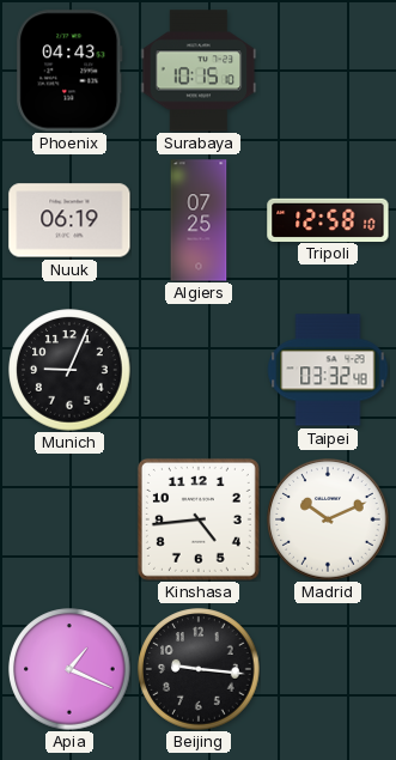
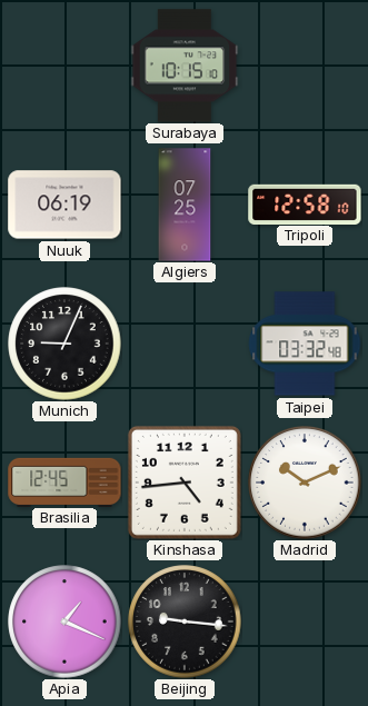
Phoenix: 04:43 -> none (69, 71)
Brasilia: none -> 12:45 (64, 481)
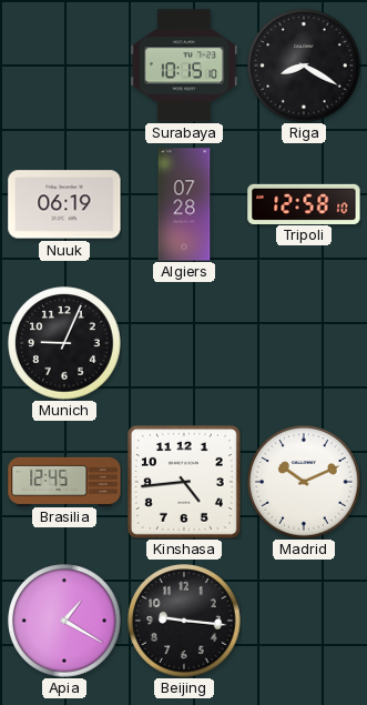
Riga: none -> 8:20 (304, 66)
Algiers: 07:25 -> 07:28 (184, 204)
Taipei: 03:32 -> none (305, 344)
Apia: 1:19 -> 1:20 (64, 621)
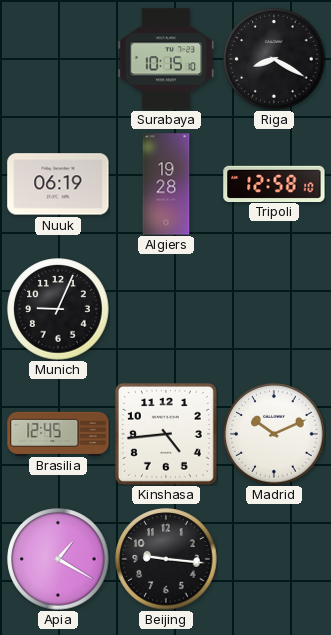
Algiers: 07:28 -> 19:28 (166, 184)
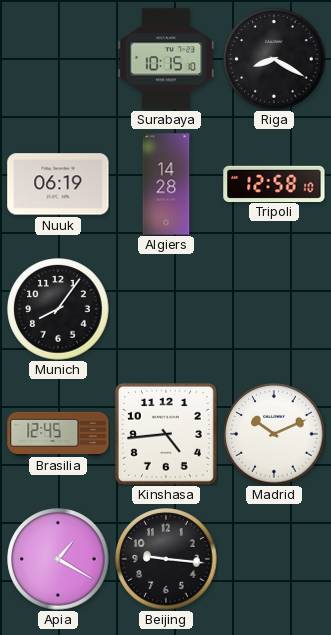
Algiers: 19:28 -> 14:28 (166, 184)
Munich: 9:04 -> 8:06 (58, 309)
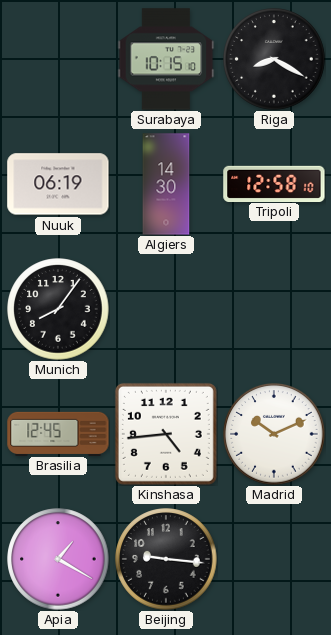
Algiers: 14:28 -> 14:30 (166, 184)
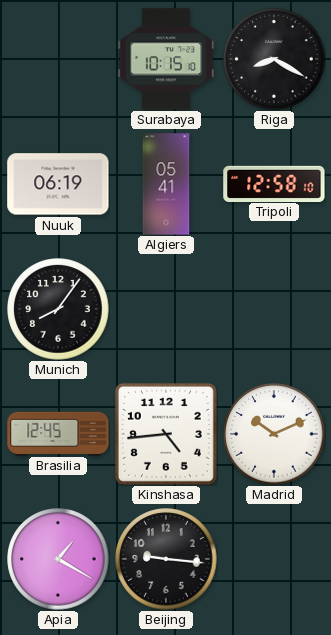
Algiers: 14:30 -> 05:41 (166, 184)
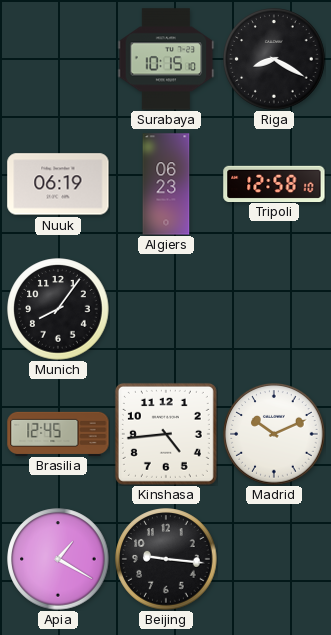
Algiers: 05:41 -> 06:23 (166, 184)
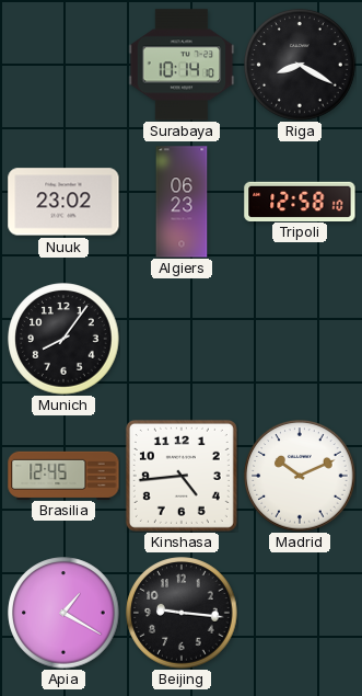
Surabaya: 10:15 -> 10:14 (182, 65)
Nuuk: 06:19 -> 23:02 (63, 202)
